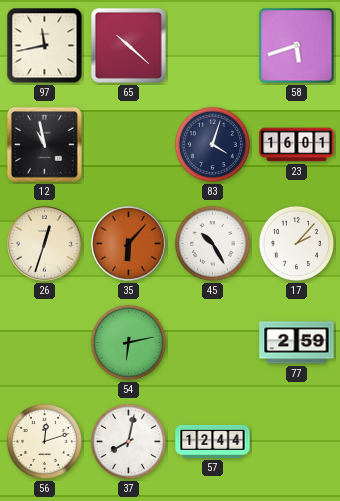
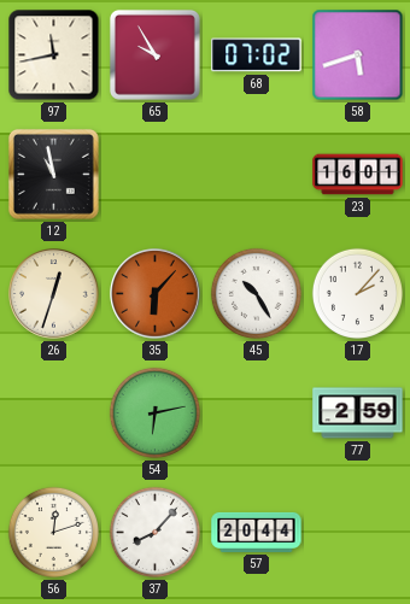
65: 10:22 -> 9:55 (154, 54)
68: none -> 07:02 (257, 55)
83: 4:03 -> none (212, 144)
37: 8:02 -> 8:07 (154, 532)
57: 12:44 -> 20:44 (257, 532)
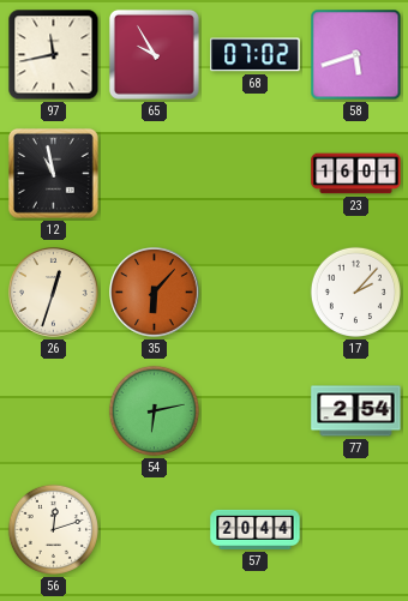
45: 10:25 -> none (256, 293)
77: 2:59 -> 2:54 (356, 411)
37: 8:07 -> none (154, 532)
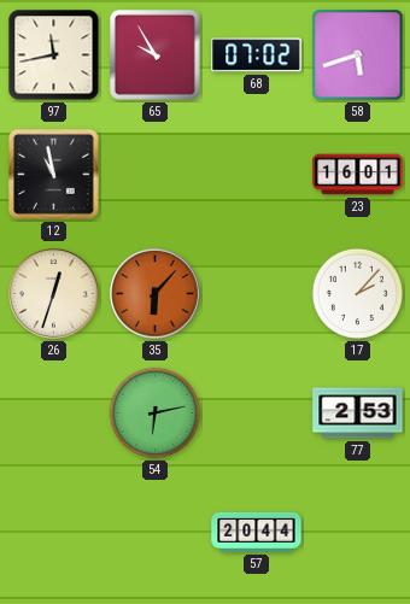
77: 2:54 -> 2:53 (358, 414)
56: 12:12 -> none (53, 529)
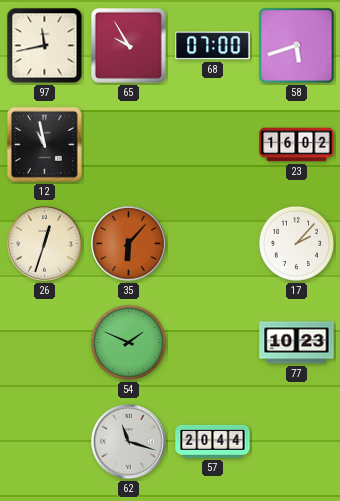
68: 07:02 -> 07:00 (213, 46)
23: 16:01 -> 16:02 (297, 145)
54: 6:13 -> 1:49 (128, 342)
77: 2:53 -> 10:23 (297, 343)
62: none -> 11:18 (129, 442)
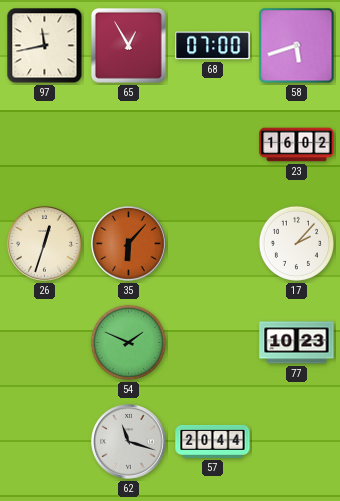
65: 9:55 -> 12:55 (128, 45)
12: 10:58 -> none (44, 144)
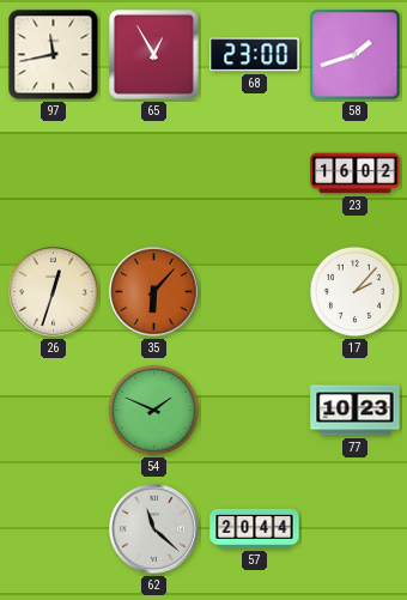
68: 07:00 -> 23:00 (255, 55)
58: 5:42 -> 1:42 (356, 55)
62: 11:18 -> 11:22 (154, 529)
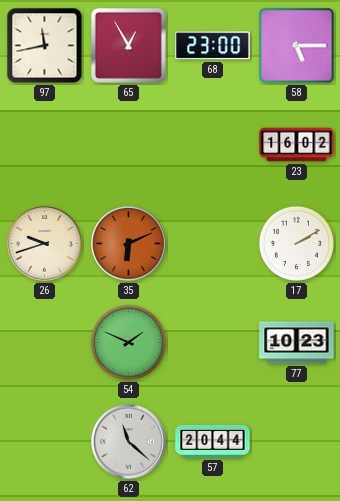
58: 1:42 -> 5:15 (297, 46)
26: 12:33 -> 9:42 (45, 244)
35: 6:07 -> 6:11 (129, 244)
17: 2:07 -> 2:10 (296, 243)
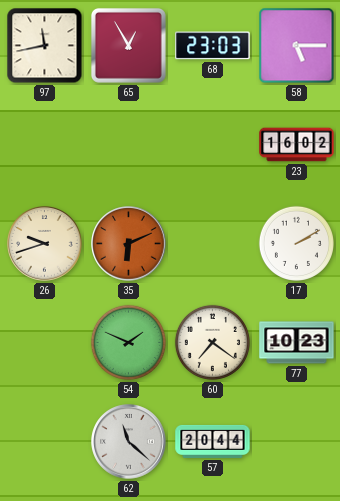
68: 23:00 -> 23:03 (213, 46)
60: none -> 7:21 (212, 342)
